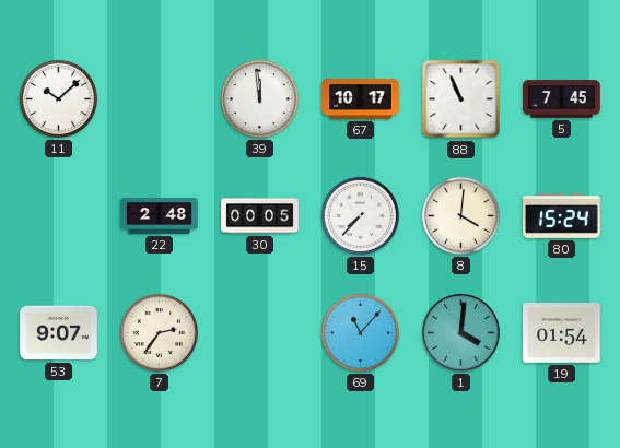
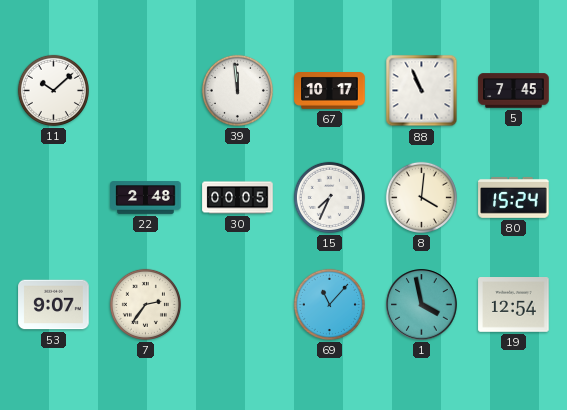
15: 7:37 -> 7:34 (329, 197)
1: 4:01 -> 3:58 (422, 305)
19: 01:54 -> 12:54 (514, 305)
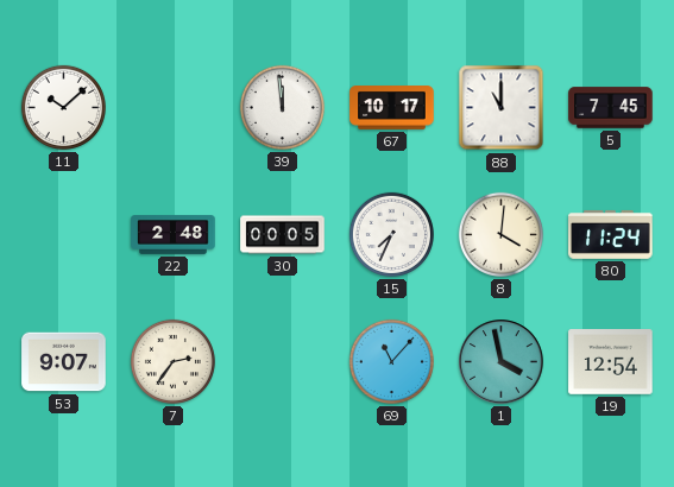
88: 10:56 -> 11:00 (502, 108)
80: 15:24 -> 11:24 (611, 235)
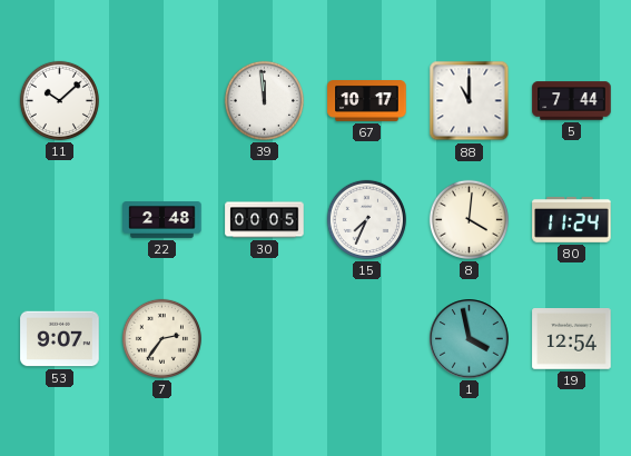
5: 7:45 -> 7:44 (572, 101)
69: 11:07 -> none (391, 361)
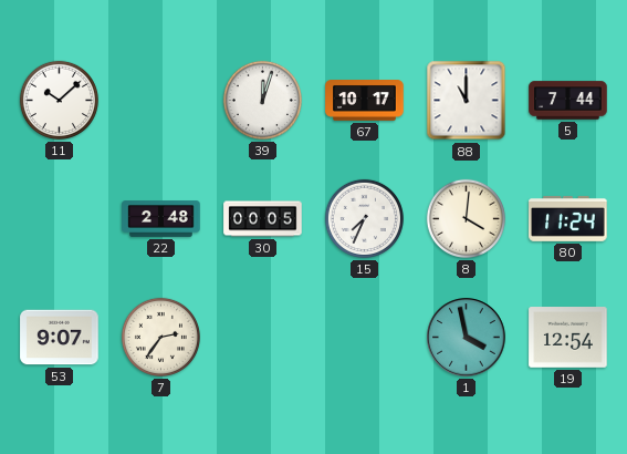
39: 11:59 -> 12:03 (262, 100)
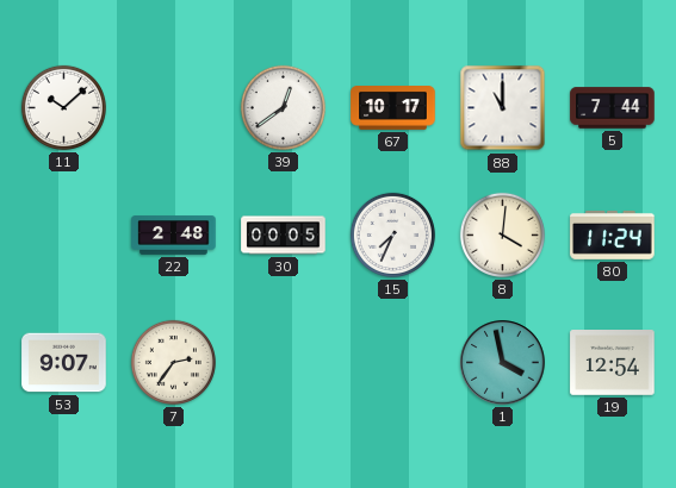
39: 12:03 -> 12:39 (283, 107)
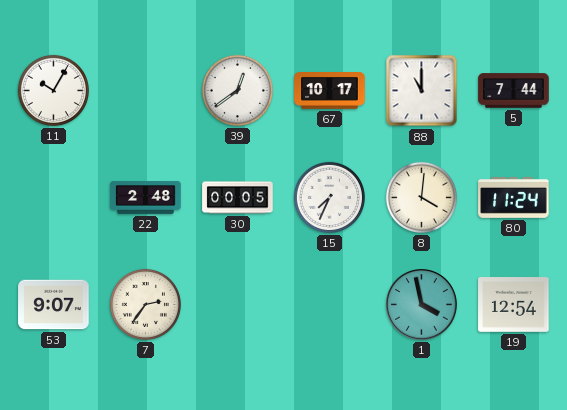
11: 10:08 -> 10:05 (53, 90)
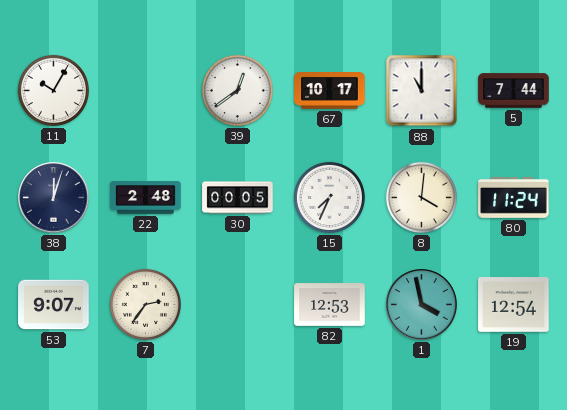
38: none -> 12:03 (54, 198)
82: none -> 12:53 (330, 305)
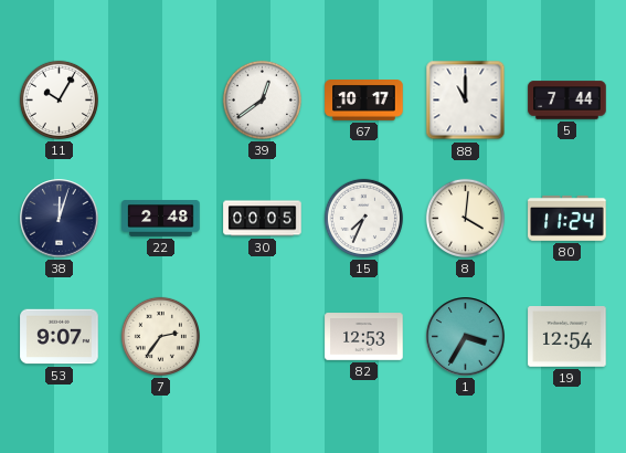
1: 3:58 -> 3:35 (466, 337)
